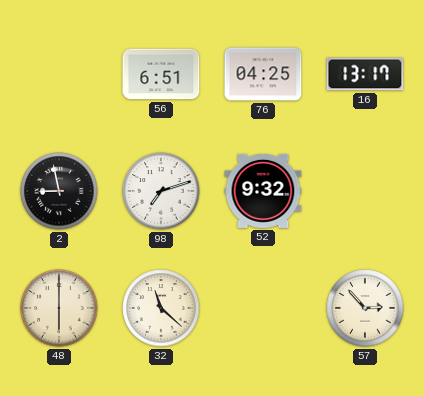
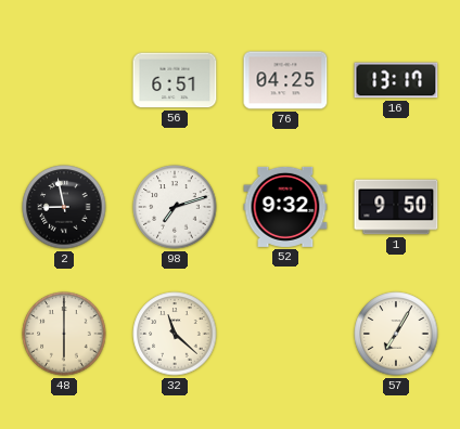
1: none -> 9:50 (396, 207)
57: 2:53 -> 7:05 (396, 334)
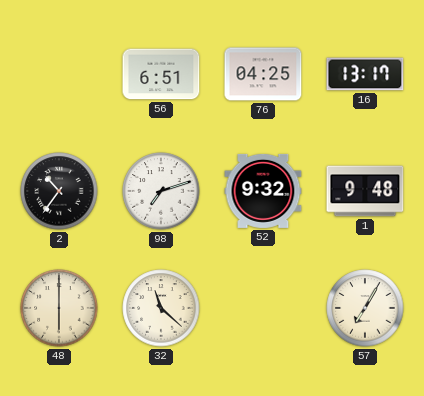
2: 8:58 -> 10:36 (59, 191)
1: 9:50 -> 9:48 (365, 191)
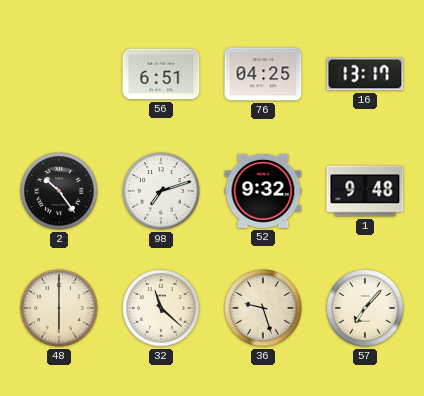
2: 10:36 -> 10:24 (59, 191)
36: none -> 9:27 (263, 308)
57: 7:05 -> 7:07 (365, 308)
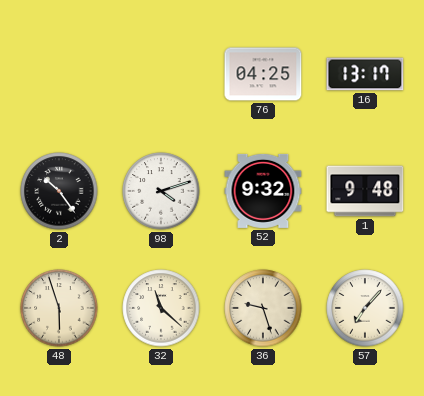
56: 6:51 -> none (161, 74)
98: 7:12 -> 4:12 (161, 191)
48: 6:00 -> 5:57 (59, 308)
